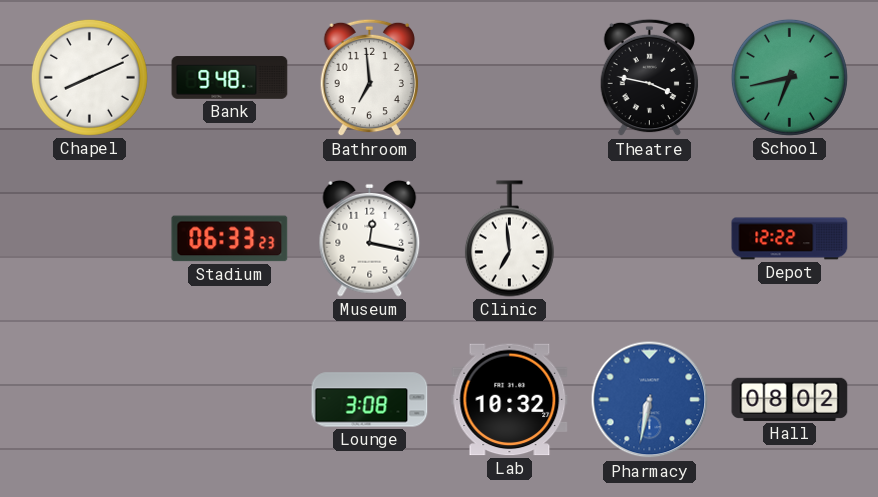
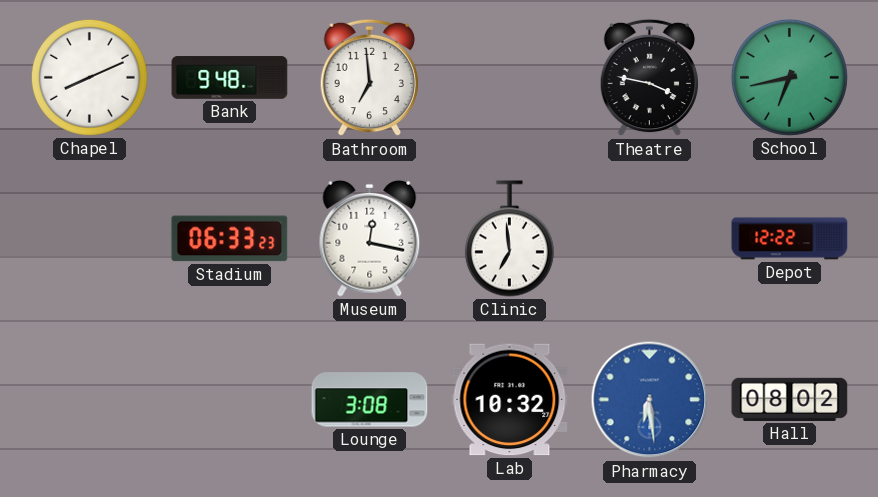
Pharmacy: 6:32 -> 6:29 (650, 400)
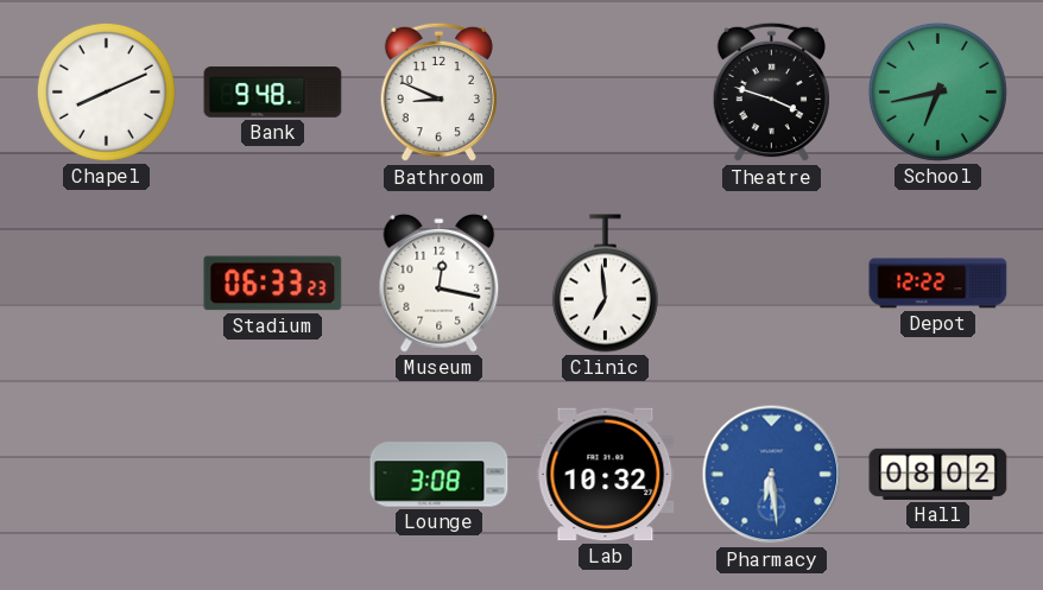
Bathroom: 6:59 -> 8:49 (438, 93)
Theatre: 3:47 -> 3:48 (771, 93)
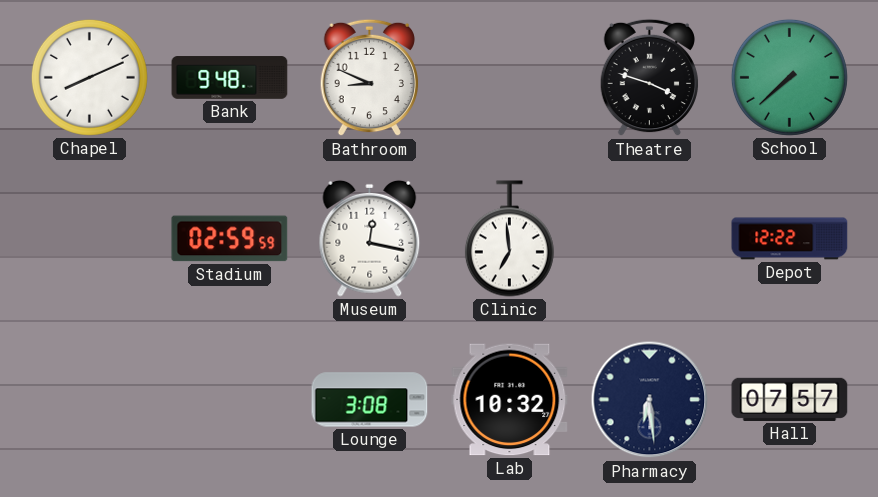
School: 6:43 -> 7:38 (789, 77)
Stadium: 06:33 -> 02:59 (230, 239)
Pharmacy dial: blue -> navy (650, 400)
Hall: 08:02 -> 07:57 (790, 399)
